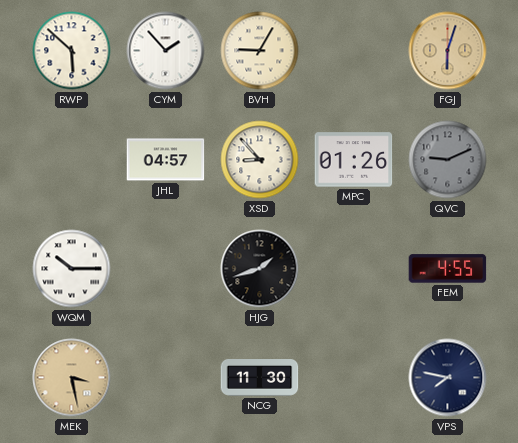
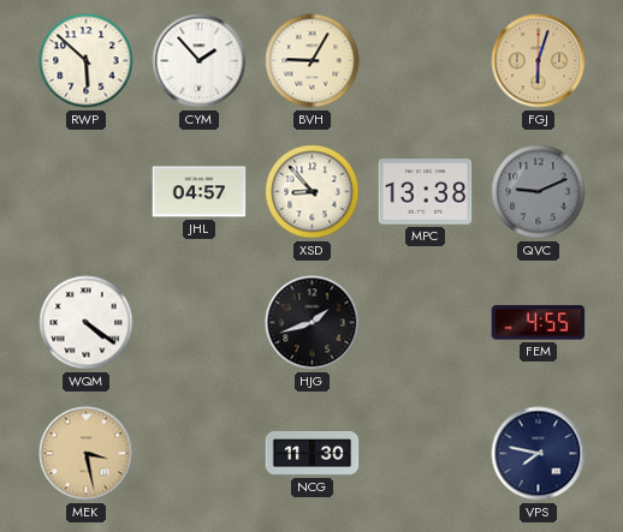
MPC: 01:26 -> 13:38 (426, 192)
WQM: 10:15 -> 4:21 (87, 323)
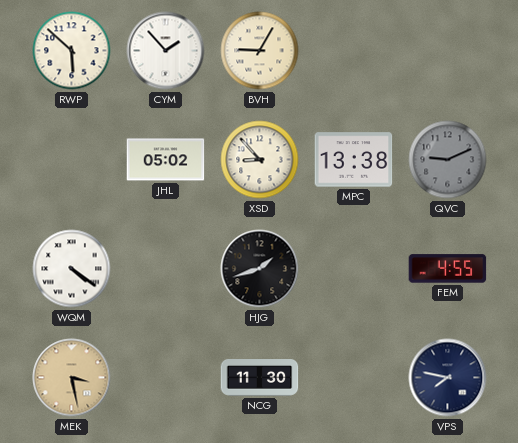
FGJ: 6:03 -> none (539, 61)
JHL: 04:57 -> 05:02 (166, 160)
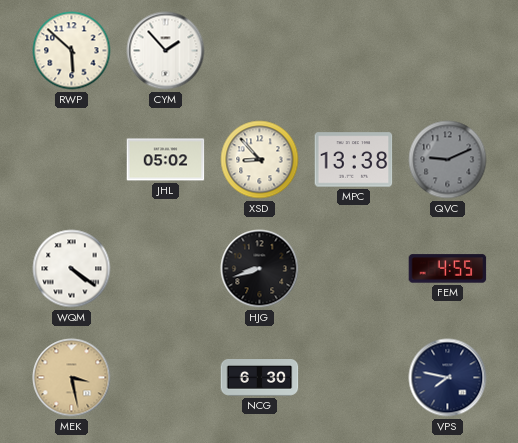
BVH: 9:05 -> none (260, 51)
HJG: 1:42 -> 8:42 (260, 269)
NCG: 11:30 -> 6:30 (260, 378)
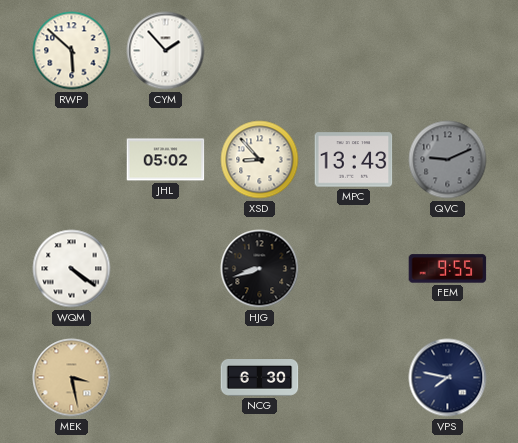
MPC: 13:38 -> 13:43 (354, 160)
FEM: 4:55 -> 9:55 (448, 269)
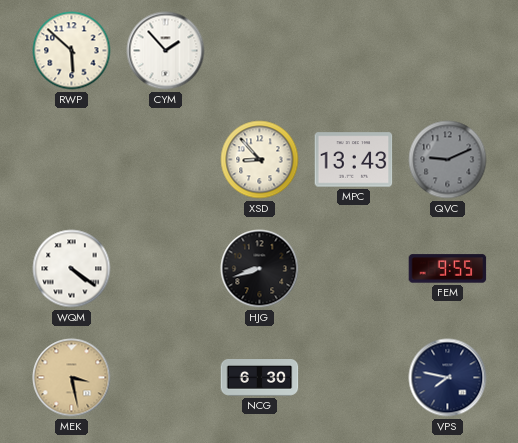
JHL: 05:02 -> none (166, 160)
